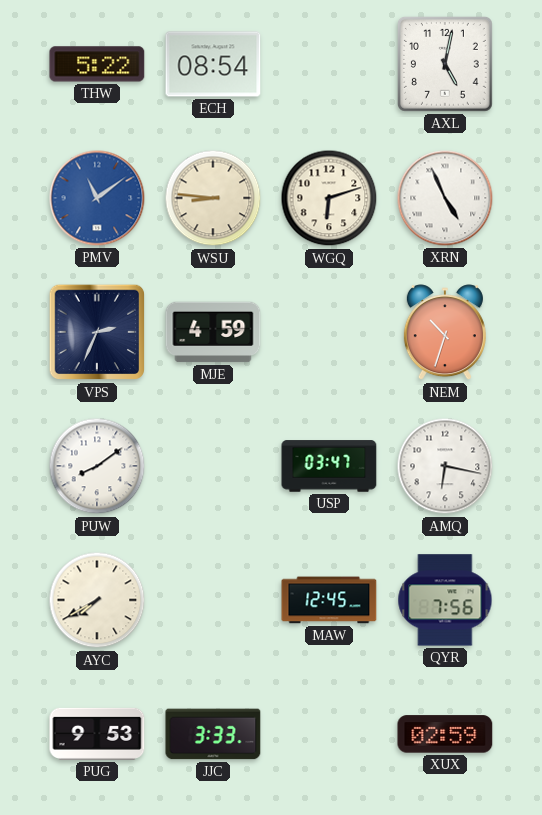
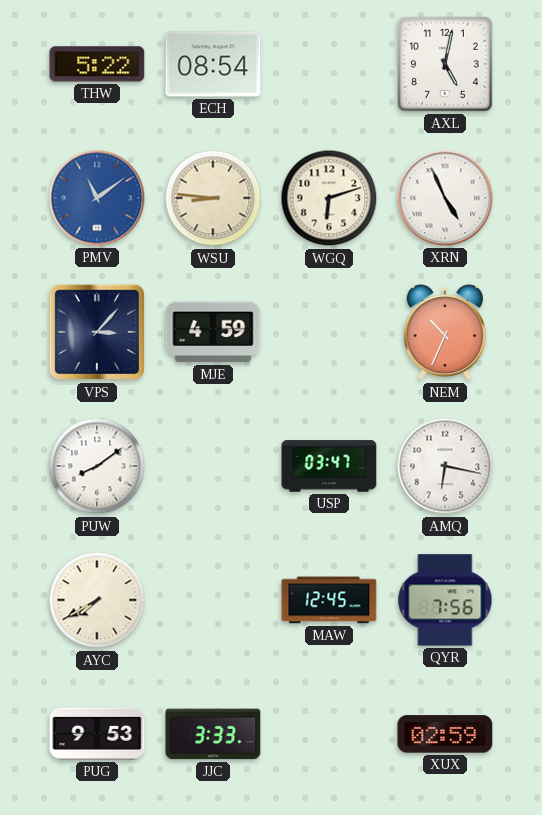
VPS: 2:34 -> 3:07 (97, 332)
NEM: 10:33 -> 10:34 (445, 333)
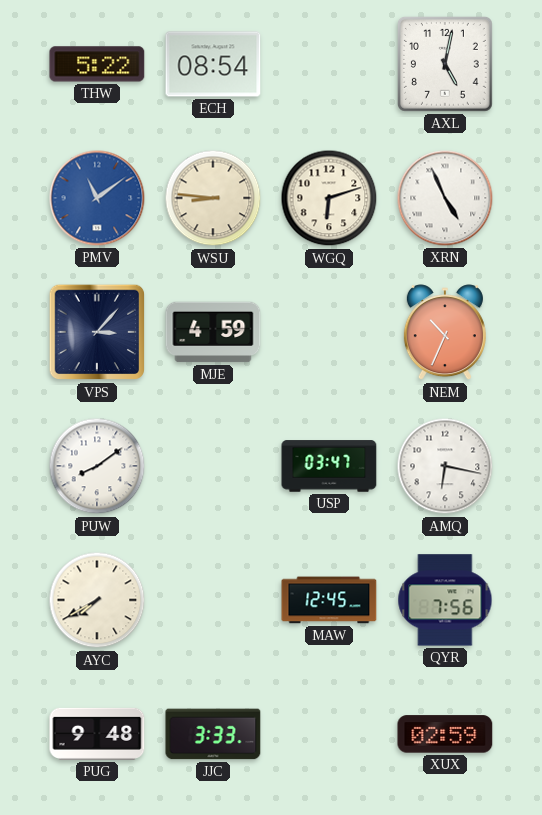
PUG: 9:53 -> 9:48 (97, 734)
